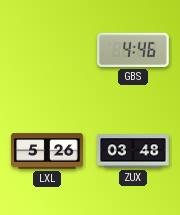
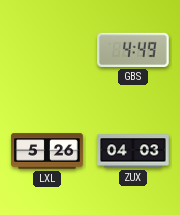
GBS: 4:46 -> 4:49 (133, 50)
ZUX: 03:48 -> 04:03 (133, 151)
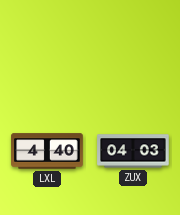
GBS: 4:49 -> none (133, 50)
LXL: 5:26 -> 4:40 (47, 151)
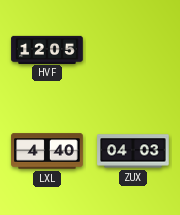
HVF: none -> 12:05 (47, 49)
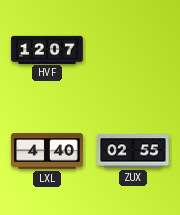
HVF: 12:05 -> 12:07 (47, 49)
ZUX: 04:03 -> 02:55 (133, 151)
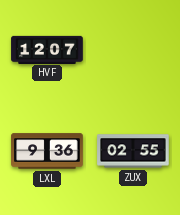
LXL: 4:40 -> 9:36 (47, 151)
